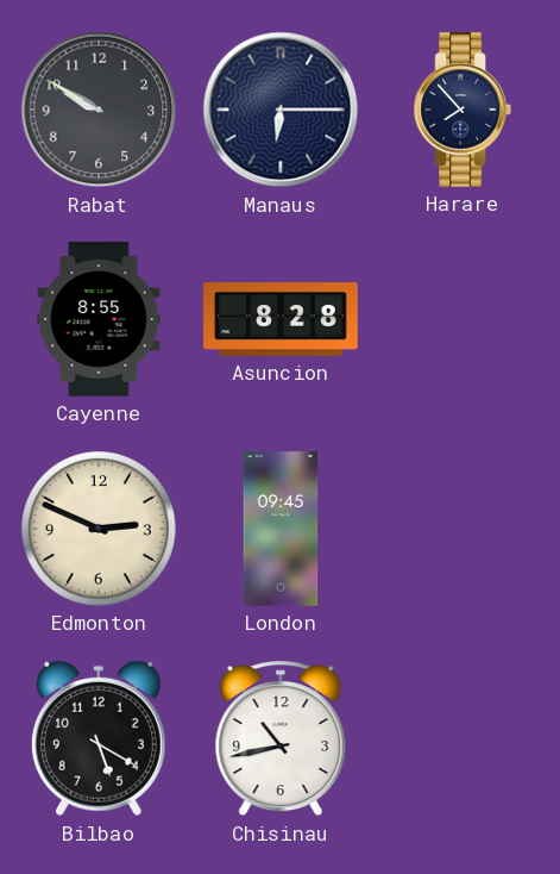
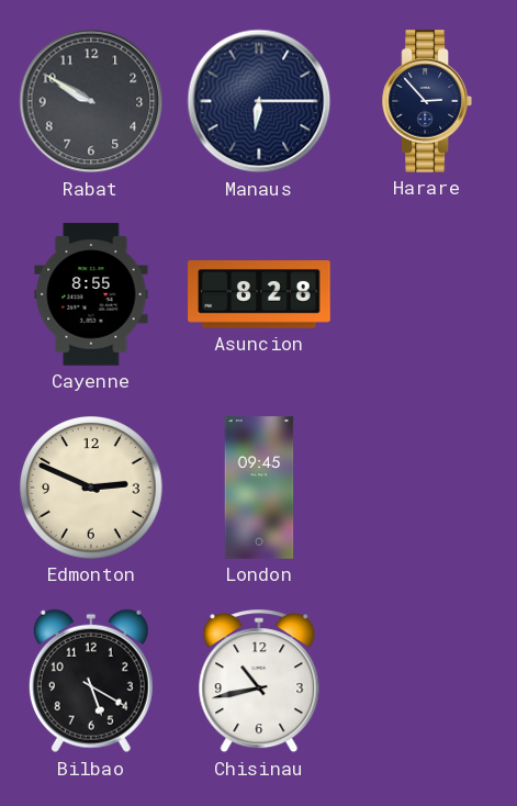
Harare: 7:53 -> 2:53 (427, 101)
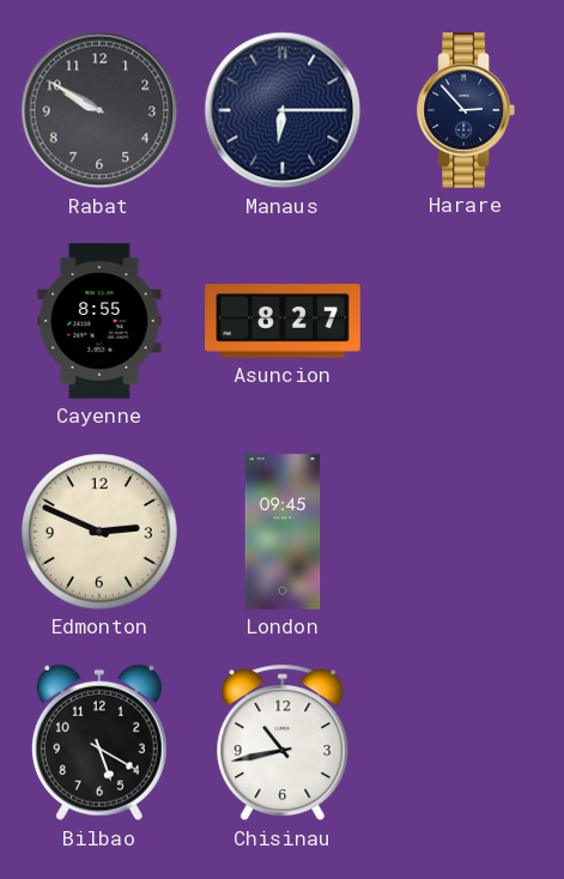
Asuncion: 8:28 -> 8:27 (283, 322)
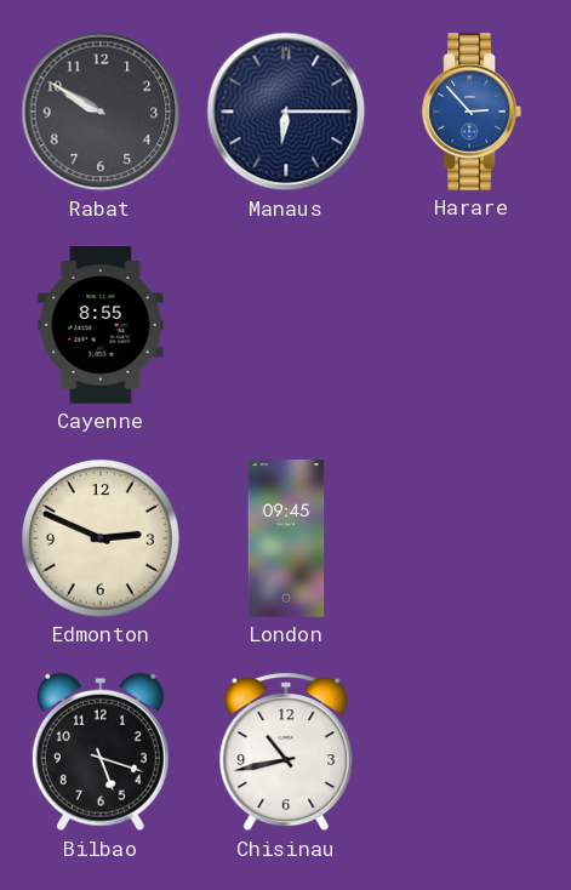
Harare dial: navy -> blue (472, 112)
Asuncion: 8:27 -> none (283, 322)
Bilbao: 5:20 -> 5:18 (101, 752)
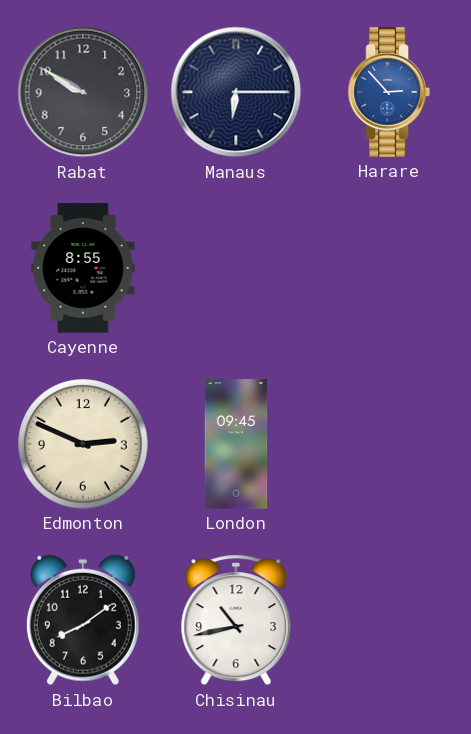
Bilbao: 5:18 -> 8:09 (83, 620)
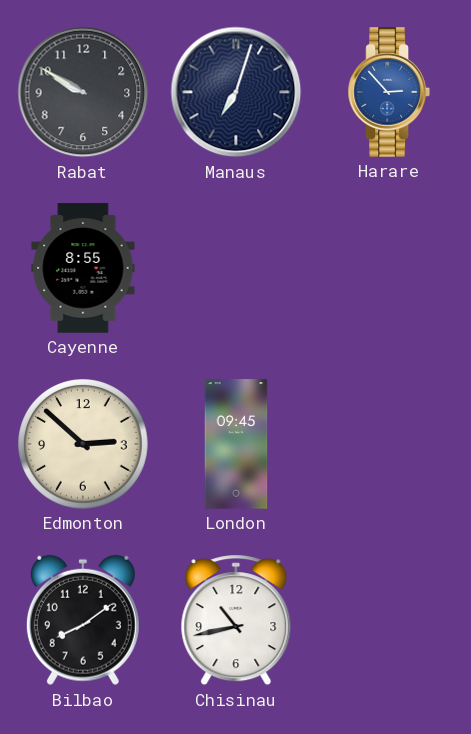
Manaus: 6:15 -> 7:03 (236, 92)
Edmonton: 2:49 -> 2:52 (84, 445)
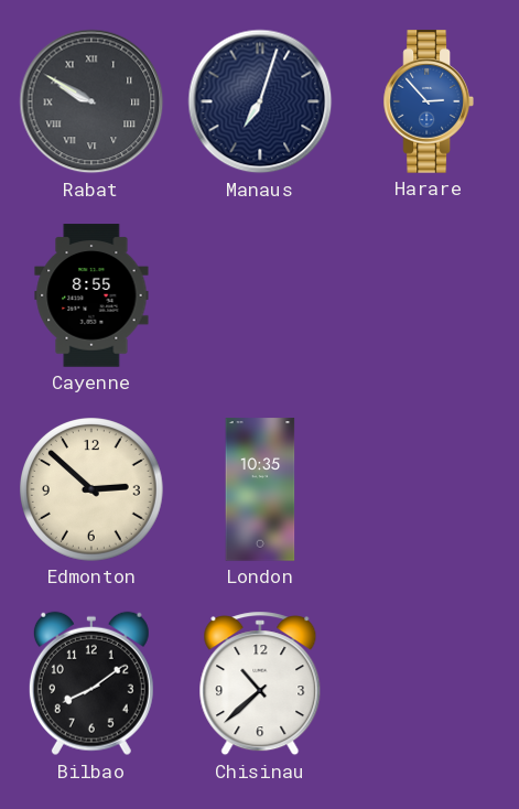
Rabat numerals: Arabic -> Roman (91, 101)
London: 09:45 -> 10:35 (260, 489)
Chisinau: 10:43 -> 10:38 (260, 683)
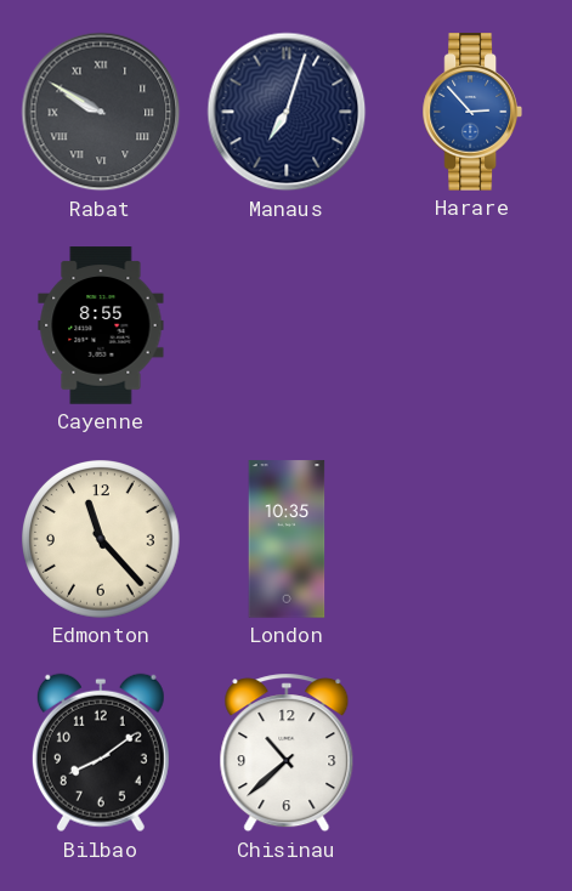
Edmonton: 2:52 -> 11:23 (102, 540)
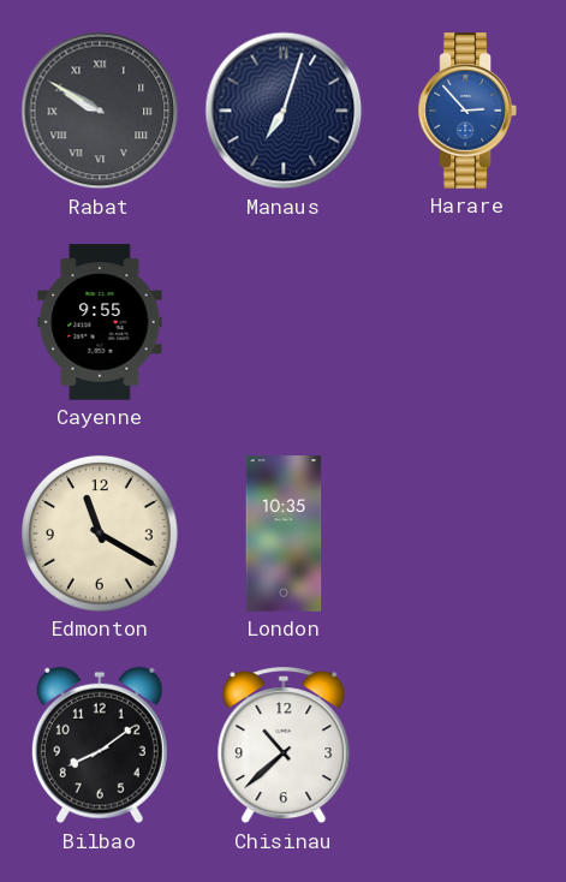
Cayenne: 8:55 -> 9:55 (100, 322)
Edmonton: 11:23 -> 11:20 (101, 535)
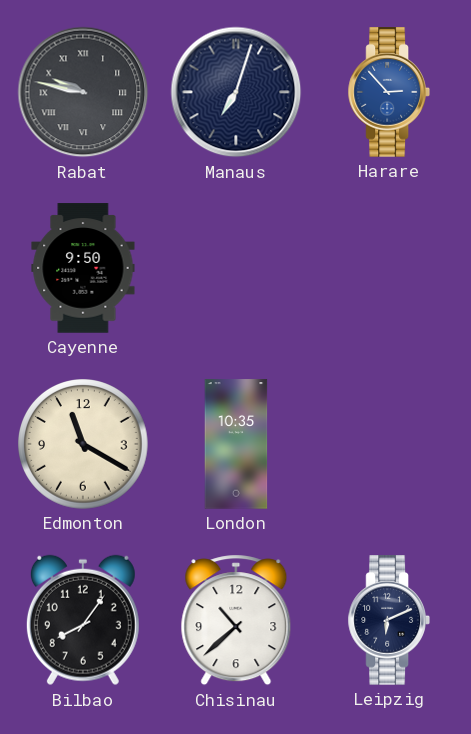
Rabat: 9:50 -> 9:47 (83, 92)
Cayenne: 9:55 -> 9:50 (83, 268)
Bilbao: 8:09 -> 8:06 (83, 620)
Leipzig: none -> 6:11 (389, 620)
